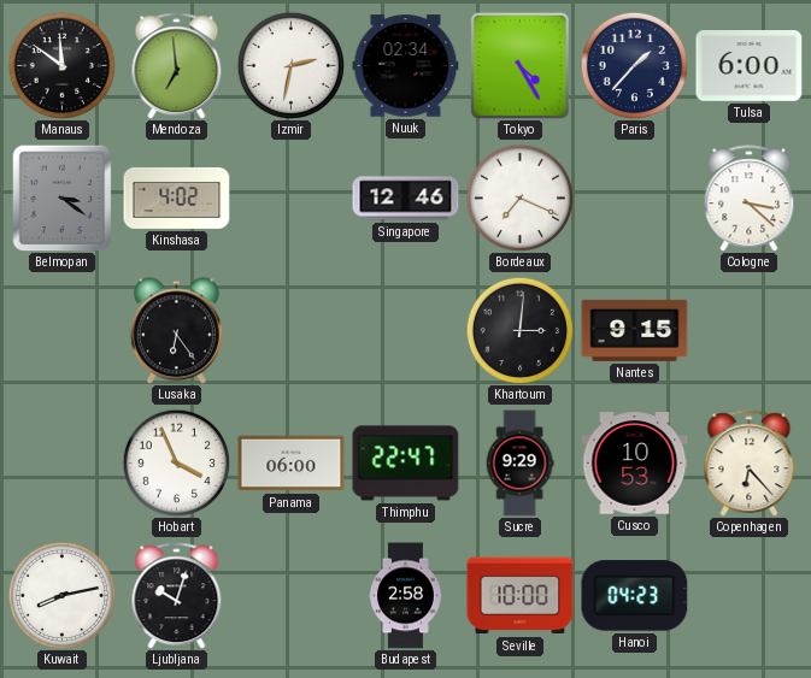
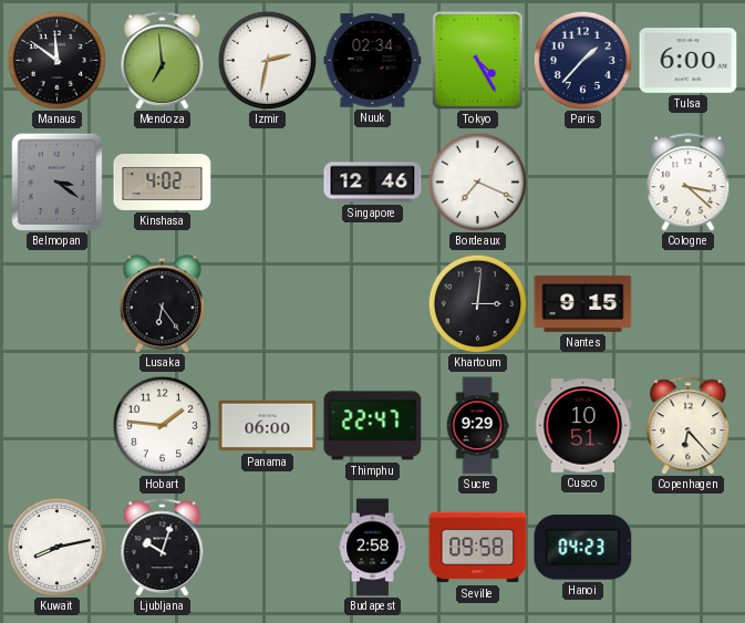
Hobart: 3:56 -> 1:46 (162, 425)
Cusco: 10:53 -> 10:51 (583, 426)
Seville: 10:00 -> 09:58 (478, 548)
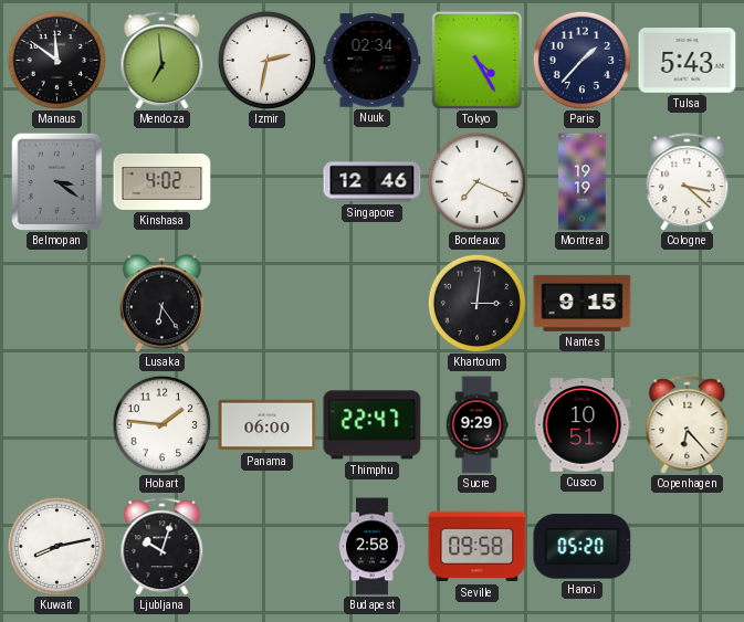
Tulsa: 6:00 -> 5:43 (688, 61)
Montreal: none -> 19:19 (583, 182)
Hanoi: 04:23 -> 05:20 (583, 547)
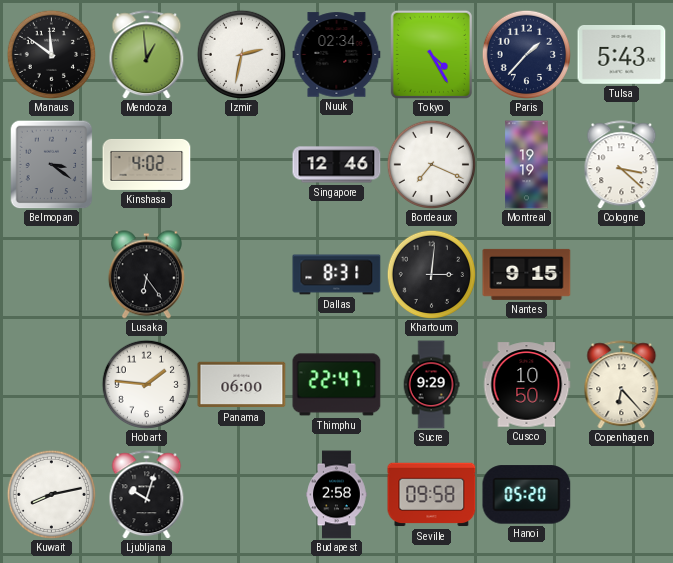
Mendoza: 6:59 -> 12:59 (147, 55)
Dallas: none -> 8:31 (337, 275)
Cusco: 10:51 -> 10:50 (527, 385)
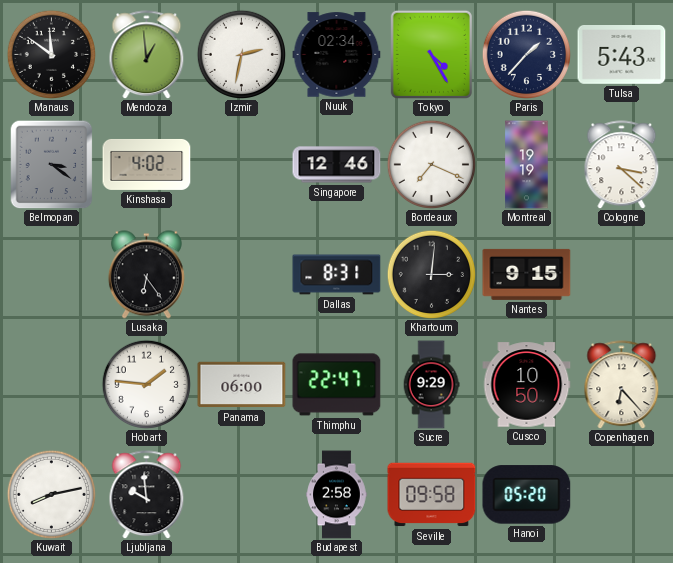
Ljubljana: 10:03 -> 9:59 (147, 495)
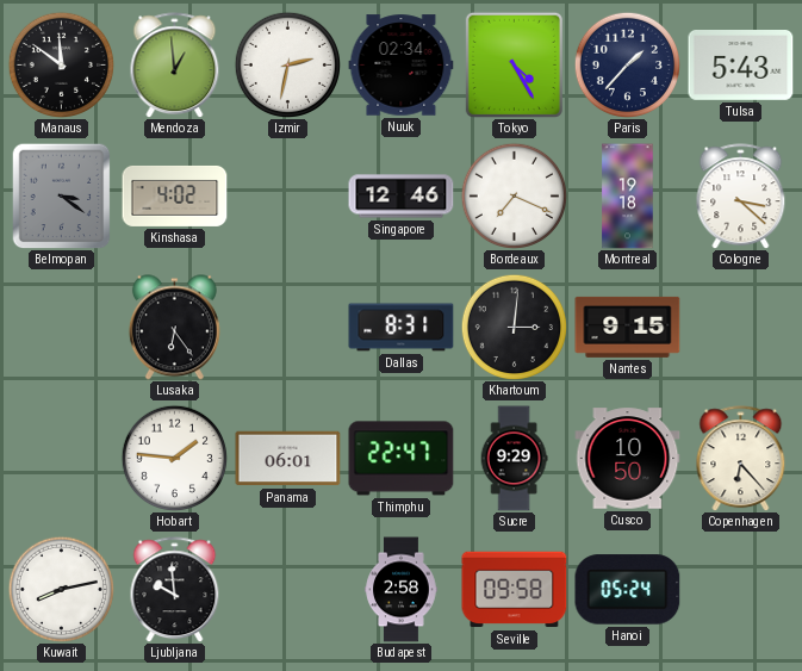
Montreal: 19:19 -> 19:18 (628, 197)
Panama: 06:00 -> 06:01 (288, 459)
Hanoi: 05:20 -> 05:24 (628, 590)
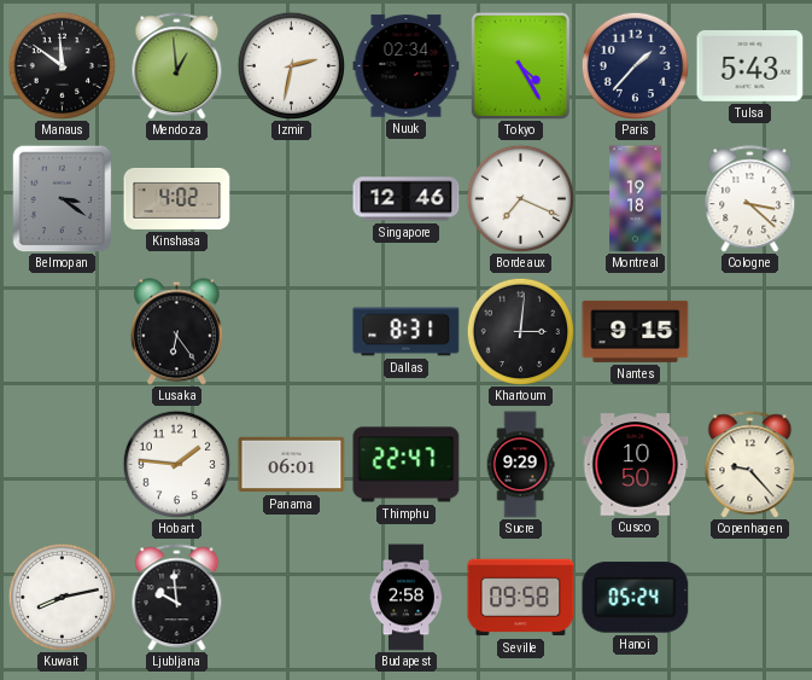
Copenhagen: 6:23 -> 9:23 (750, 465)
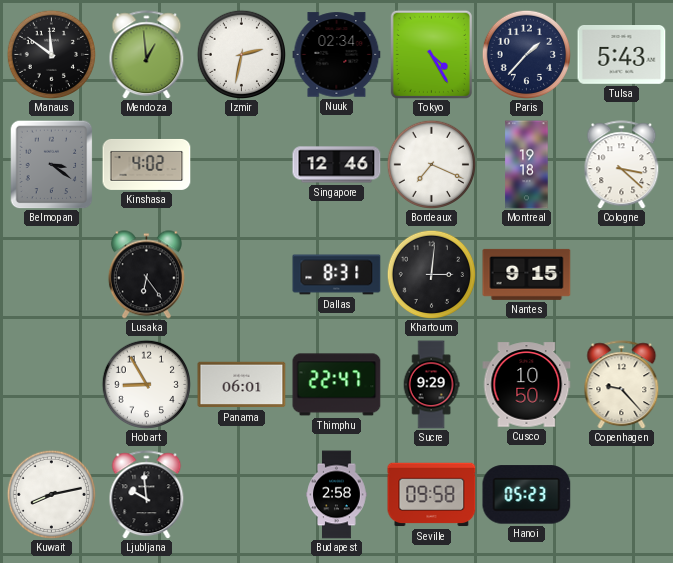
Hobart: 1:46 -> 8:55 (146, 384)
Hanoi: 05:24 -> 05:23 (527, 495)
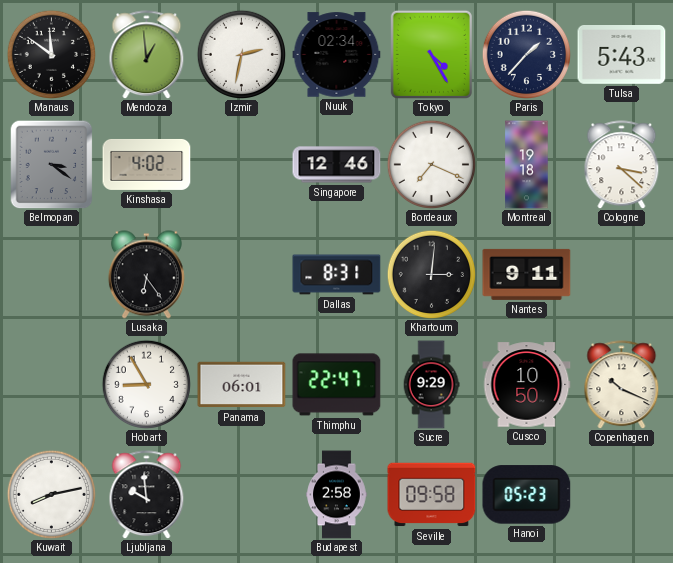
Nantes: 9:15 -> 9:11 (527, 274)
Copenhagen: 9:23 -> 10:19 (622, 385)
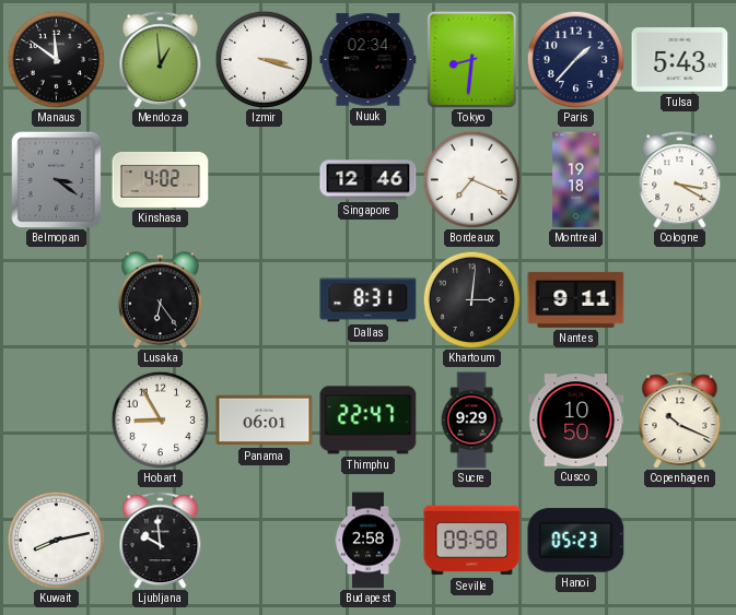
Izmir: 2:32 -> 3:18 (264, 59)
Tokyo: 4:25 -> 8:31 (471, 59)
Cologne: 3:22 -> 3:20 (680, 180)
